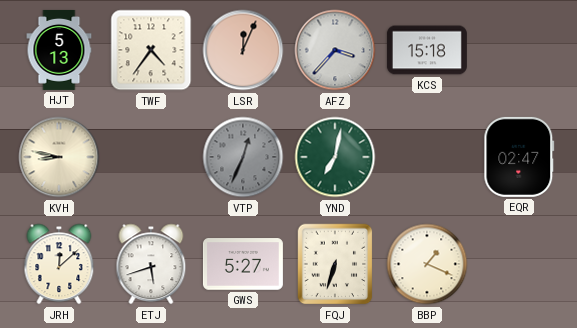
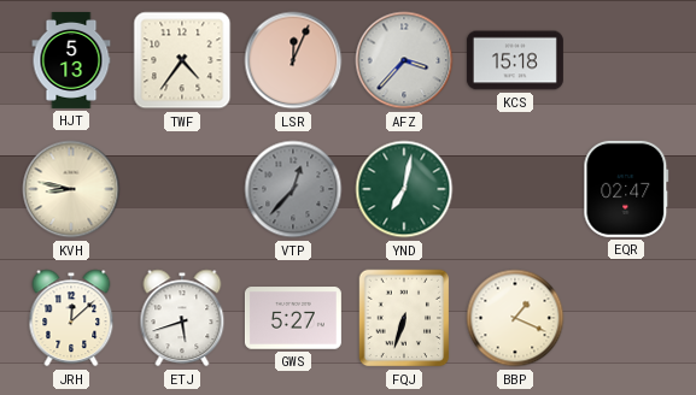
VTP: 12:34 -> 12:37 (293, 189)
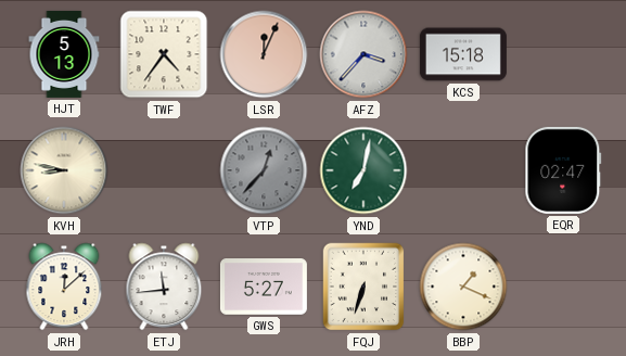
ETJ: 5:42 -> 11:44 (164, 287)
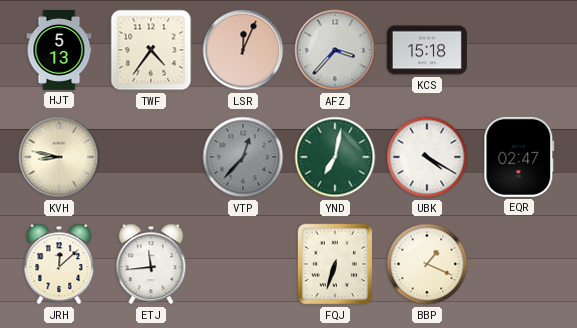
UBK: none -> 4:20 (427, 157)
GWS: 5:27 -> none (264, 287)
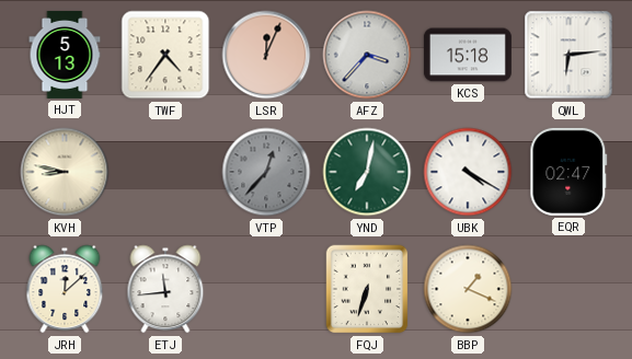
QWL: none -> 6:14 (568, 55)
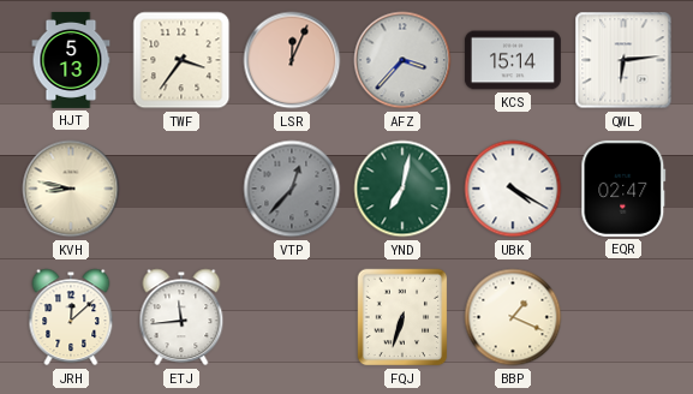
TWF: 4:36 -> 3:36 (181, 60)
KCS: 15:18 -> 15:14 (513, 60)
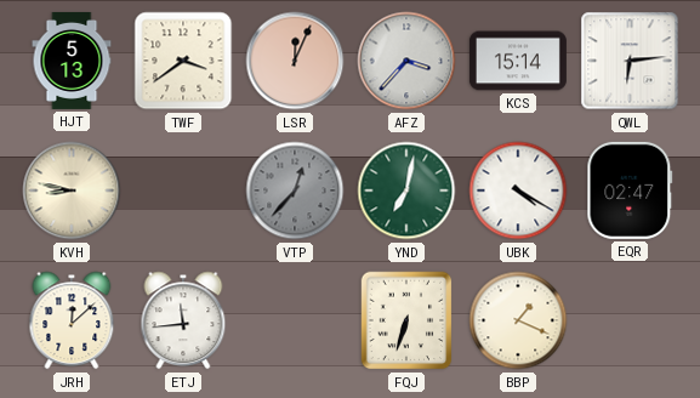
TWF: 3:36 -> 3:39 (183, 61)
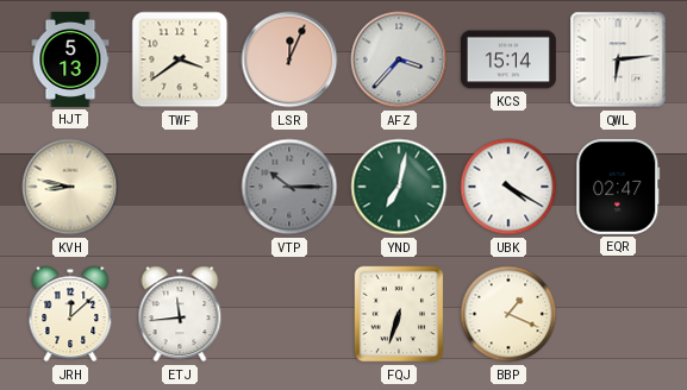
VTP: 12:37 -> 10:15 (289, 187)
